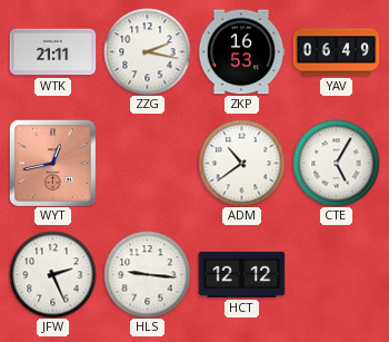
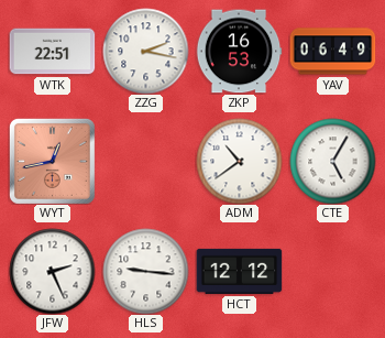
WTK: 21:11 -> 22:51 (52, 52)
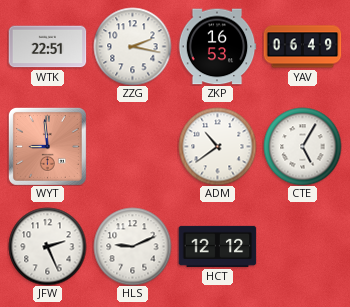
WYT: 12:43 -> 8:59 (47, 146)
HLS: 9:16 -> 9:11 (132, 246)
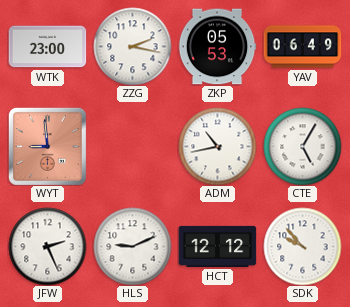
WTK: 22:51 -> 23:00 (47, 47)
ZKP: 16:53 -> 05:53 (217, 47)
ADM: 10:39 -> 10:43 (217, 146)
SDK: none -> 9:53 (302, 246)
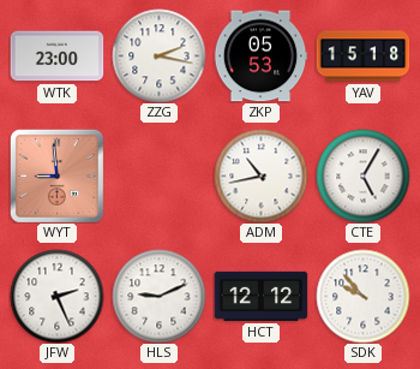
YAV: 06:49 -> 15:18 (362, 56)
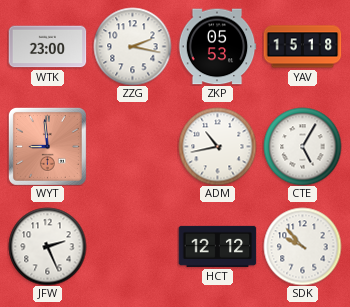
HLS: 9:11 -> none (158, 296)
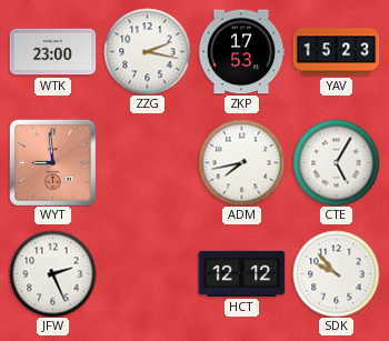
ZKP: 05:53 -> 17:53 (241, 52)
YAV: 15:18 -> 15:23 (336, 52)
ADM: 10:43 -> 7:43 (241, 162)
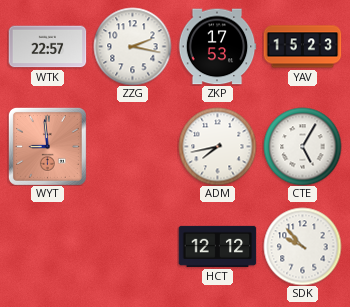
WTK: 23:00 -> 22:57 (47, 47)
JFW: 2:26 -> none (52, 273)
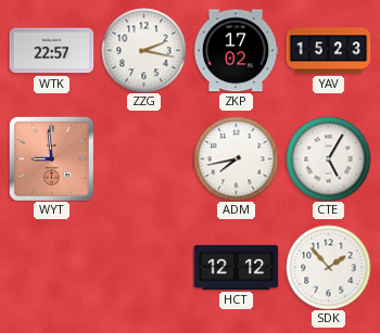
ZKP: 17:53 -> 17:02 (236, 51)
SDK: 9:53 -> 1:53 (328, 267)
